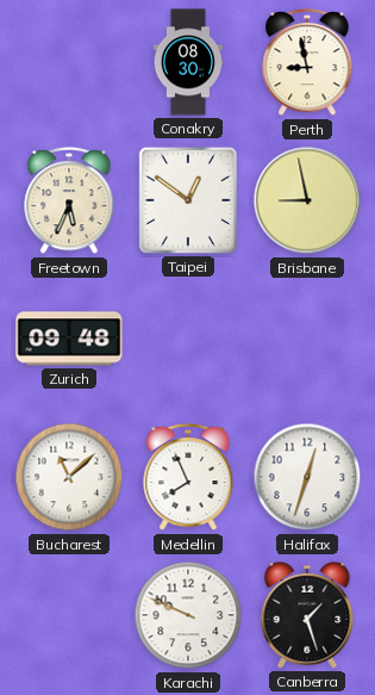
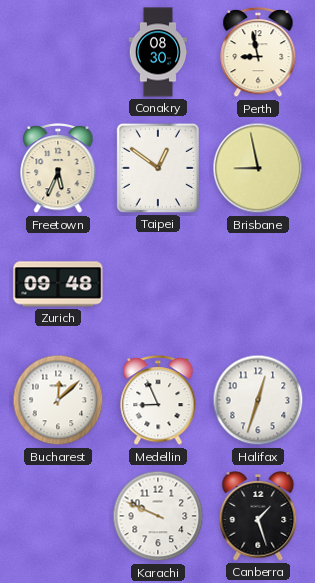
Bucharest: 11:08 -> 12:08 (58, 400)
Medellin: 7:56 -> 8:56 (158, 401)
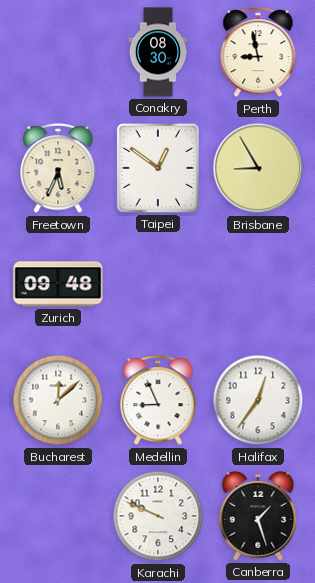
Brisbane: 8:58 -> 8:55 (258, 168)
Halifax: 12:33 -> 12:36 (258, 400)
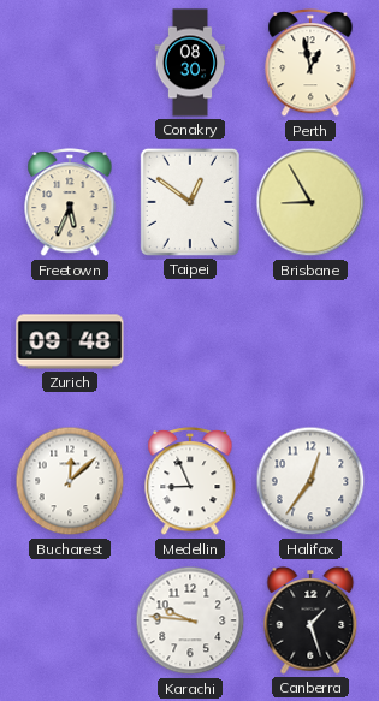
Perth: 8:58 -> 12:58 (310, 64)
Karachi: 9:49 -> 9:46 (190, 620)
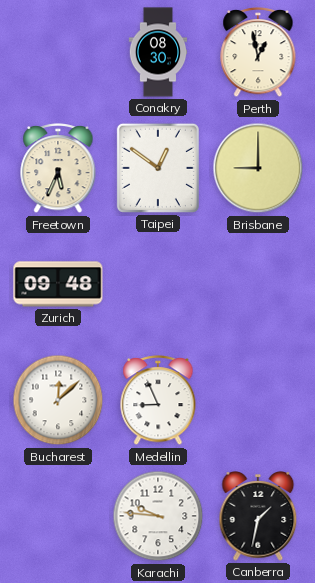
Brisbane: 8:55 -> 9:00 (258, 168)
Halifax: 12:36 -> none (310, 481)
Canberra: 1:27 -> 1:32 (258, 517)
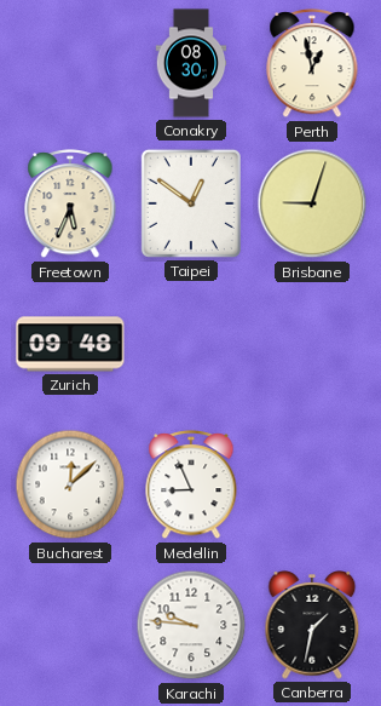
Brisbane: 9:00 -> 9:03 (312, 203)
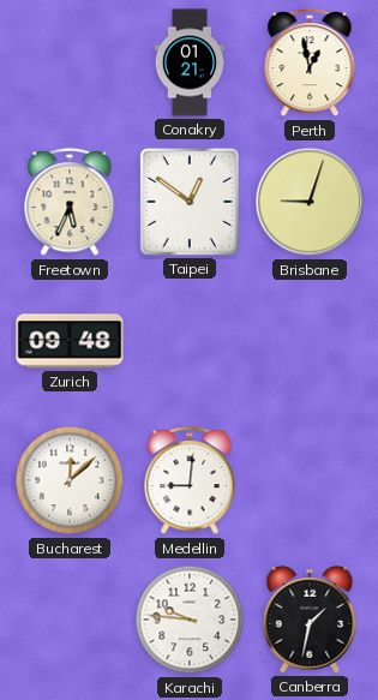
Conakry: 08:30 -> 01:21 (190, 62)
Medellin: 8:56 -> 9:01 (190, 481)
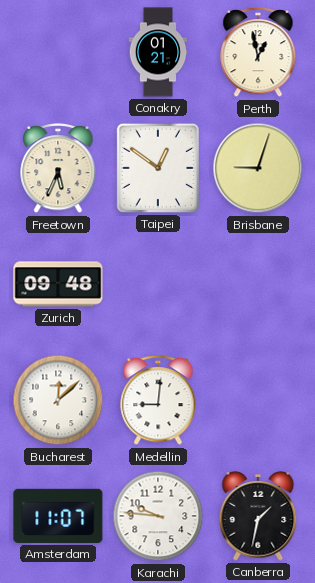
Amsterdam: none -> 11:07 (58, 516)
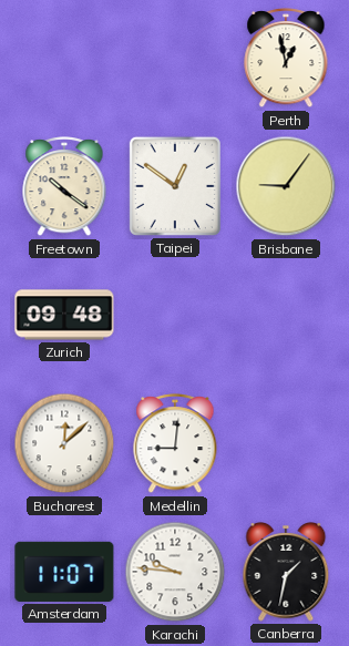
Conakry: 01:21 -> none (158, 52)
Freetown: 5:34 -> 10:21 (64, 187)
Brisbane: 9:03 -> 9:06 (286, 186)
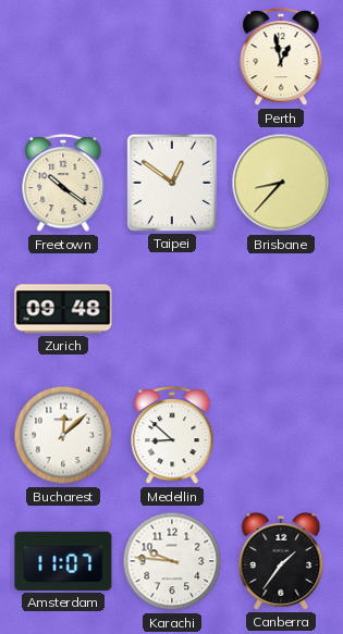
Brisbane: 9:06 -> 8:37 (281, 183)
Medellin: 9:01 -> 8:52 (172, 436)
Canberra: 1:32 -> 1:36 (281, 562)
